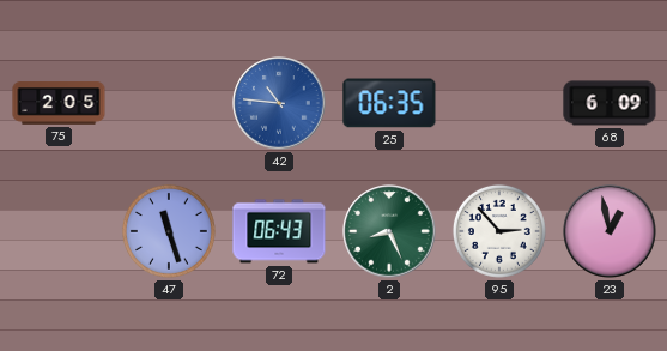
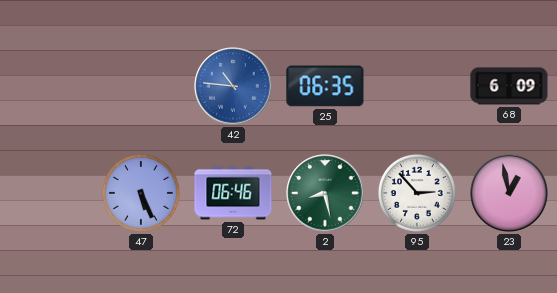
75: 2:05 -> none (59, 103)
47: 11:27 -> 5:26 (141, 193)
72: 06:43 -> 06:46 (233, 193)
2: 8:26 -> 8:28 (325, 193)
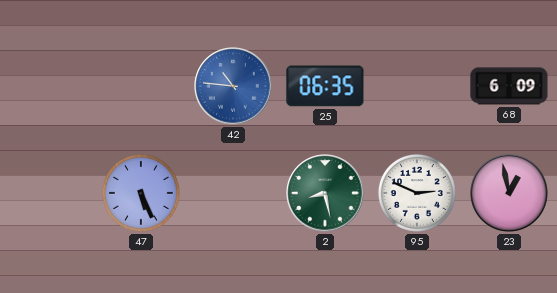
72: 06:46 -> none (233, 193)
95: 2:53 -> 2:49 (417, 193)
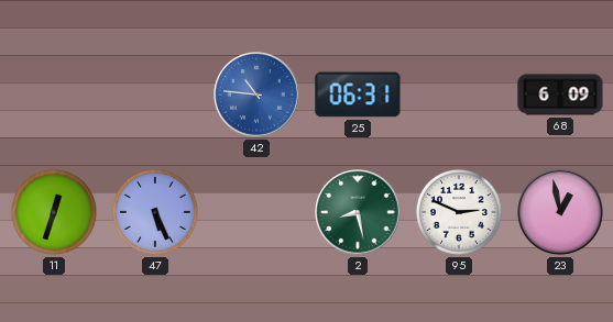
25: 06:35 -> 06:31 (358, 95)
11: none -> 12:33 (54, 212)
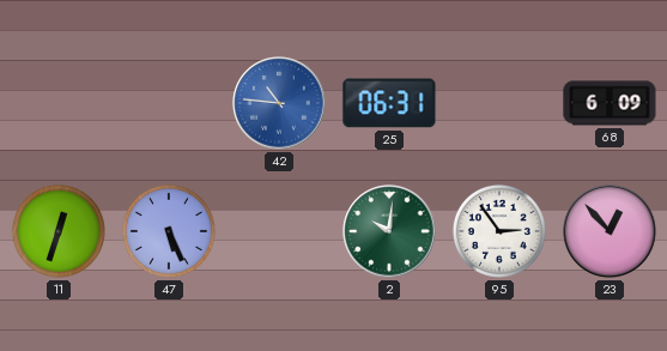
2: 8:28 -> 10:01 (389, 231)
95: 2:49 -> 2:54 (499, 231)
23: 12:58 -> 12:53 (610, 231)
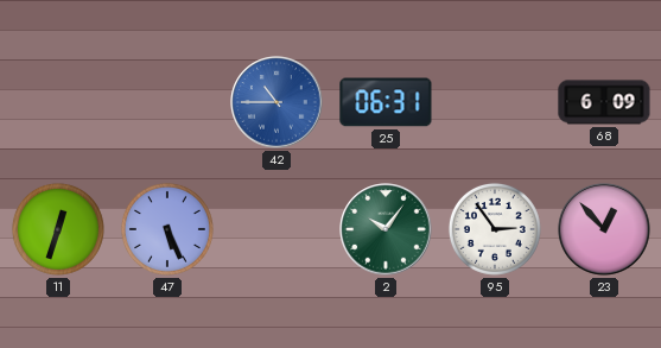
42: 10:46 -> 10:45 (277, 102)
2: 10:01 -> 10:06 (386, 229)
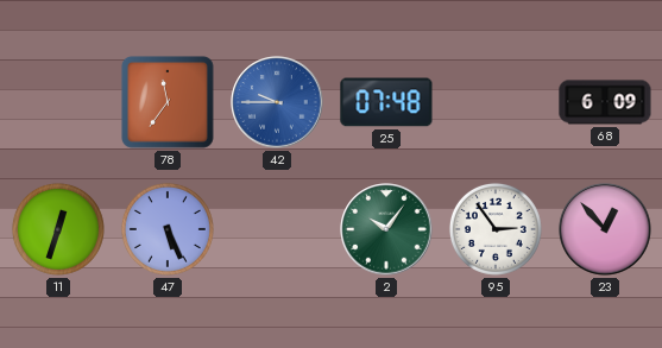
78: none -> 11:36 (168, 103)
42: 10:45 -> 9:45 (277, 102)
25: 06:31 -> 07:48 (386, 102)
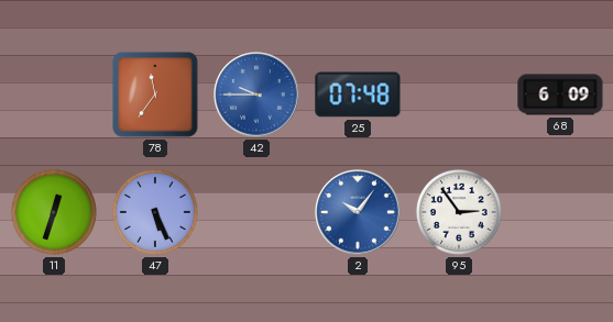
2 dial: green -> blue (358, 212)
23: 12:53 -> none (605, 229)
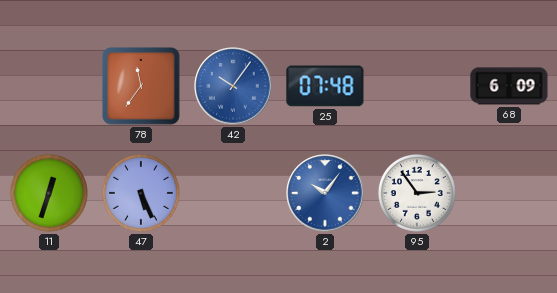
42: 9:45 -> 10:06 (233, 86)
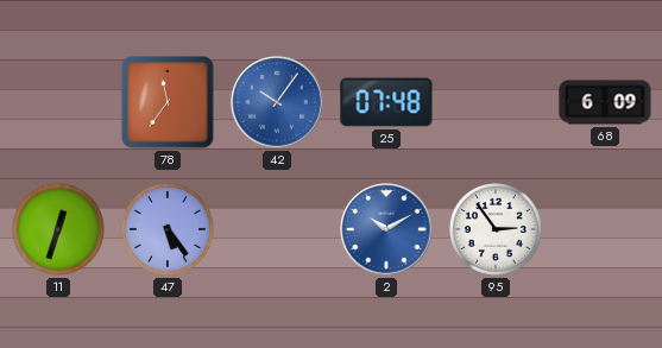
47: 5:26 -> 5:24 (168, 229)
2: 10:06 -> 10:10 (386, 229)
